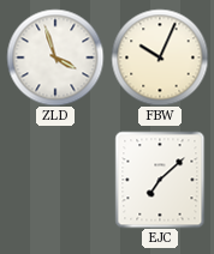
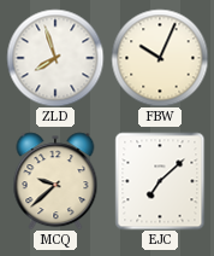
ZLD: 3:57 -> 7:57 (55, 58)
MCQ: none -> 9:38 (55, 181)
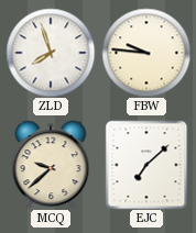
FBW: 10:04 -> 9:46 (146, 53)
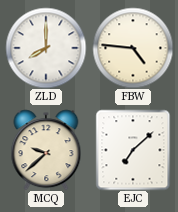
ZLD: 7:57 -> 8:00 (46, 48)
FBW: 9:46 -> 4:46 (133, 48)
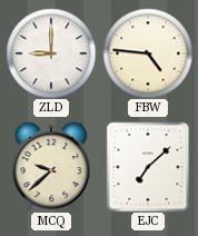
ZLD: 8:00 -> 9:00 (51, 53)
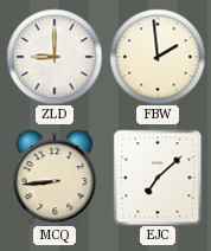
FBW: 4:46 -> 1:59 (158, 57)
MCQ: 9:38 -> 8:44 (55, 178)
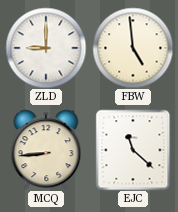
FBW: 1:59 -> 4:59 (133, 48)
EJC: 7:08 -> 11:22 (133, 150)
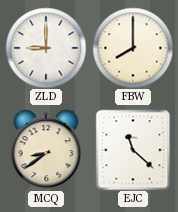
FBW: 4:59 -> 8:00 (133, 48)
MCQ: 8:44 -> 8:39 (46, 150)
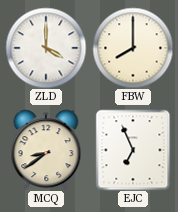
ZLD: 9:00 -> 4:00 (46, 48)
EJC: 11:22 -> 6:56 (133, 150)
